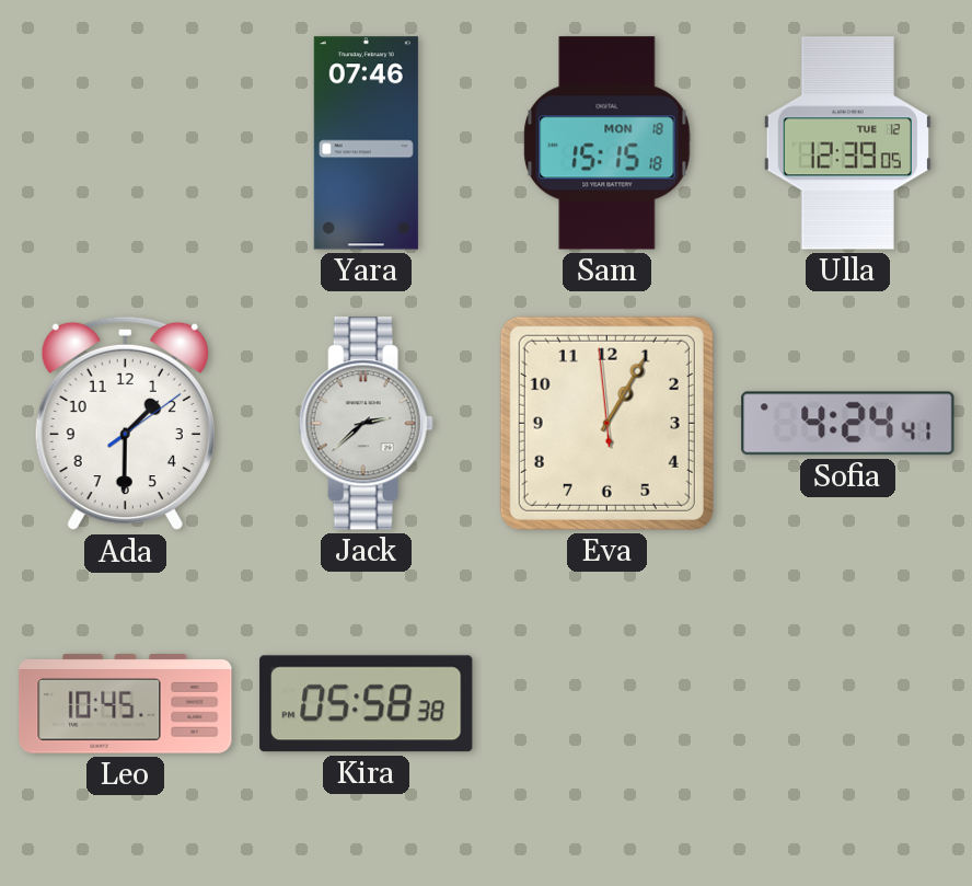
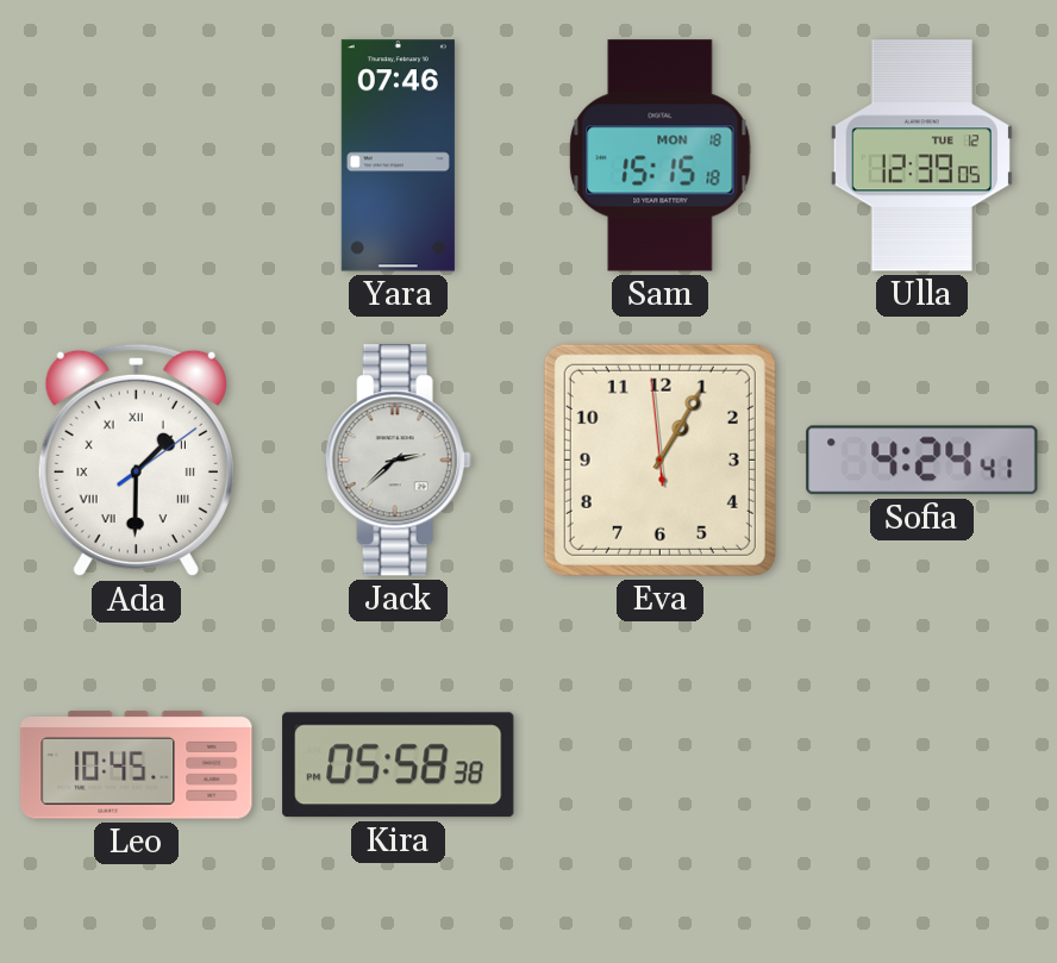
Ada numerals: Arabic -> Roman (136, 461)
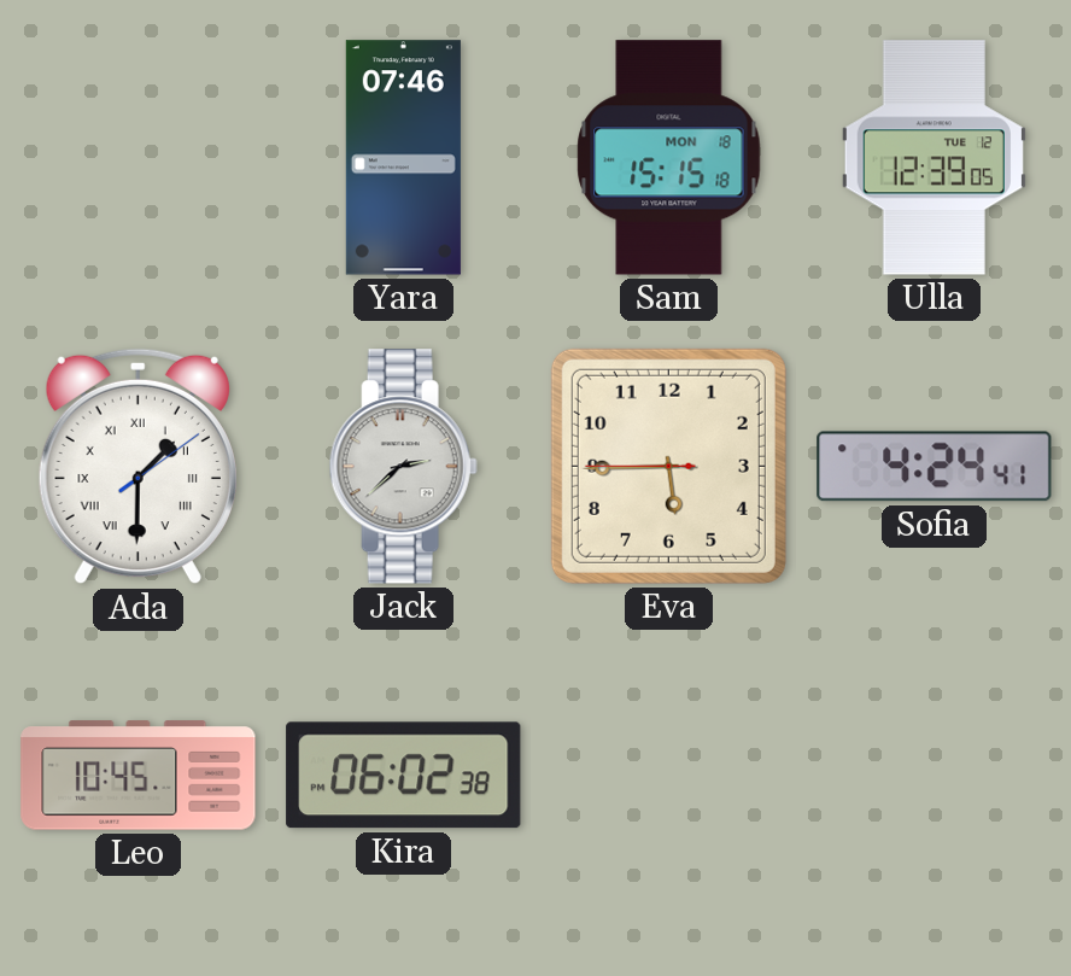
Eva: 1:04 -> 5:44 (668, 466)
Kira: 05:58 -> 06:02 (404, 776)
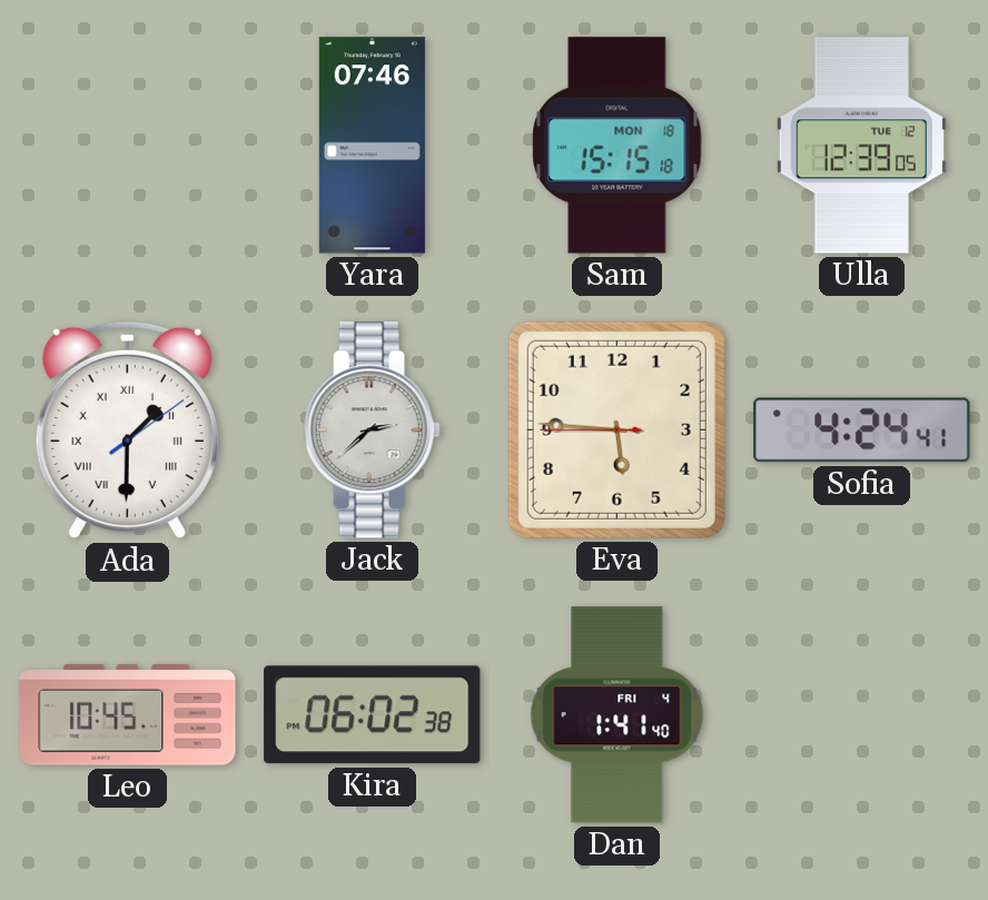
Eva: 5:44 -> 5:45 (616, 429)
Dan: none -> 1:41 (617, 715)
